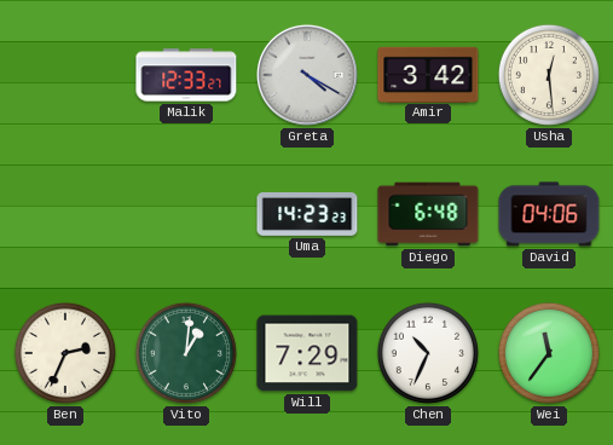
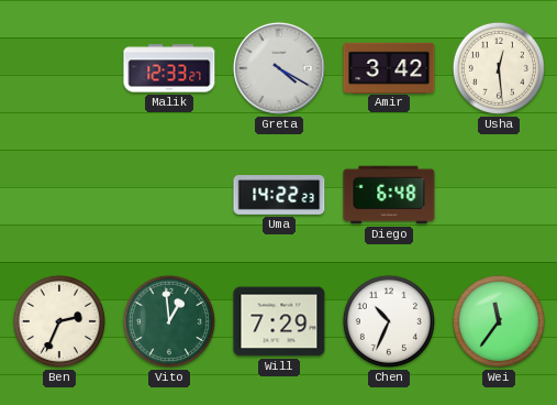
Uma: 14:23 -> 14:22 (279, 196)
David: 04:06 -> none (549, 214)
Vito: 1:01 -> 12:59 (169, 321)
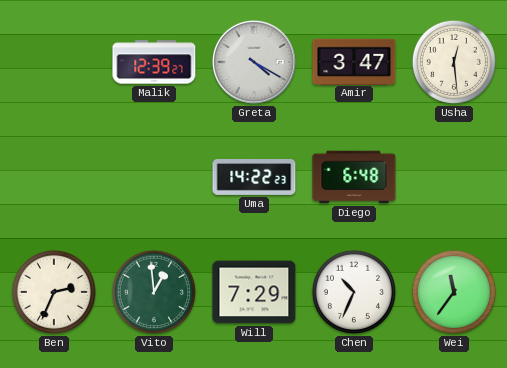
Malik: 12:33 -> 12:39 (154, 62)
Amir: 3:42 -> 3:47 (354, 61)
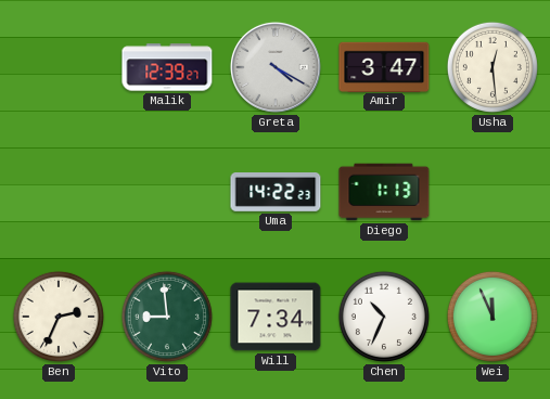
Diego: 6:48 -> 1:13 (384, 192)
Vito: 12:59 -> 8:59 (167, 317)
Will: 7:29 -> 7:34 (276, 317)
Wei: 11:36 -> 11:56 (493, 317)
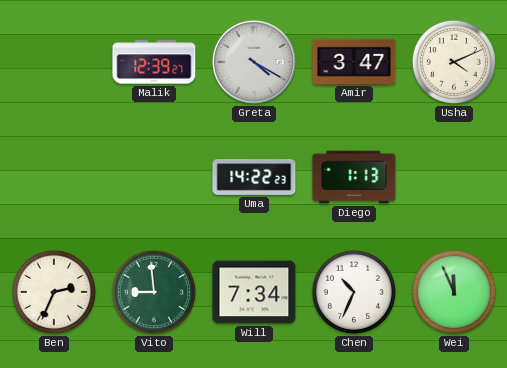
Usha: 12:29 -> 4:11 (454, 62)
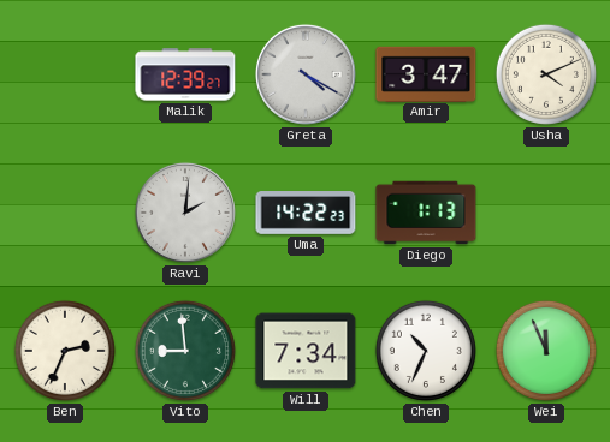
Ravi: none -> 2:01 (185, 213)
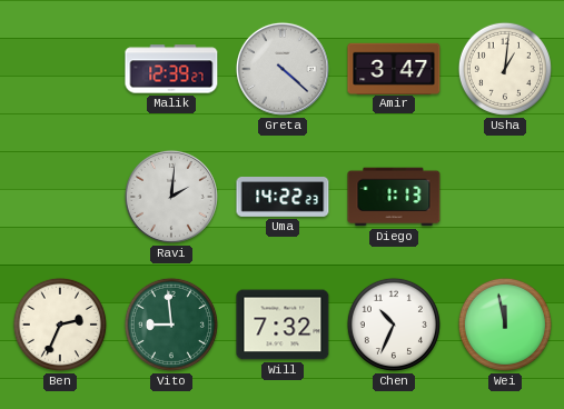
Greta: 4:20 -> 4:22 (283, 69)
Usha: 4:11 -> 1:01 (505, 69)
Will: 7:34 -> 7:32 (283, 325)
Wei: 11:56 -> 11:58 (505, 325)
